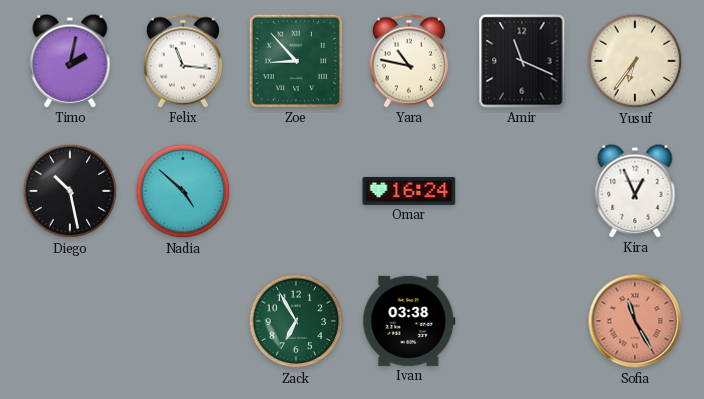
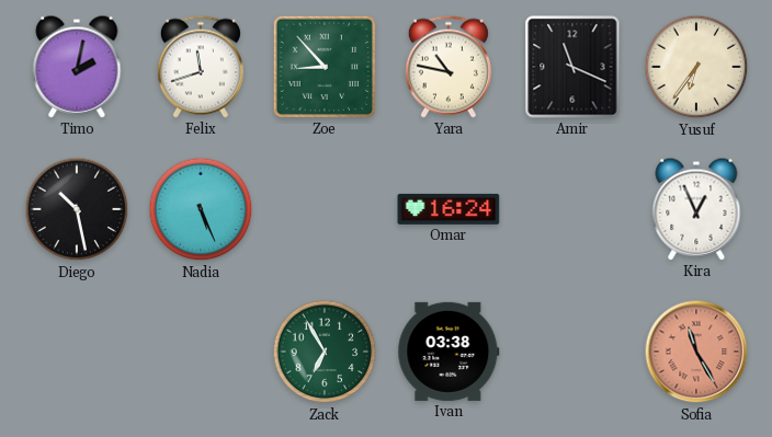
Felix: 11:16 -> 11:42 (201, 67)
Nadia: 4:52 -> 5:26 (201, 209)
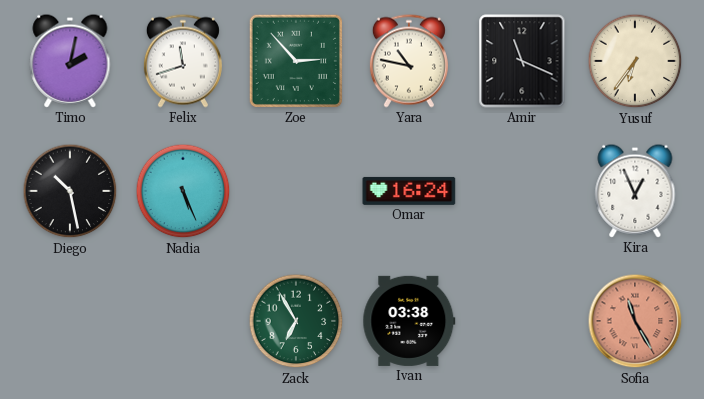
Zoe: 8:53 -> 2:53 (296, 61)
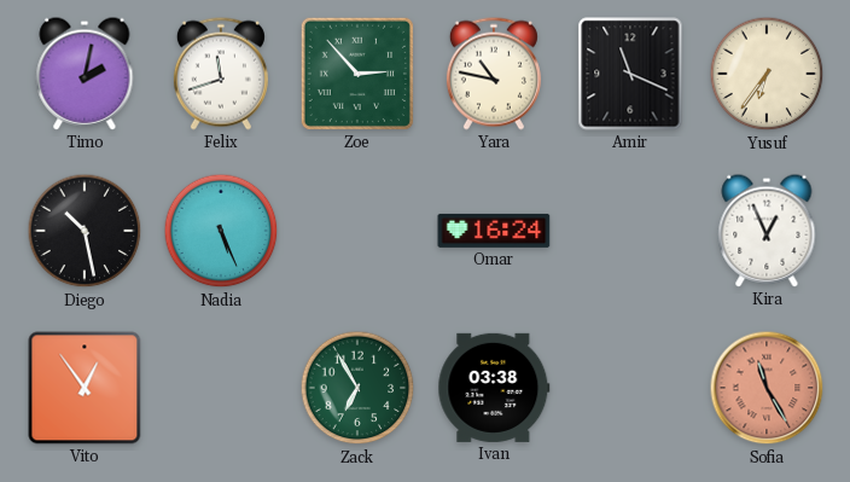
Vito: none -> 12:54 (85, 388)
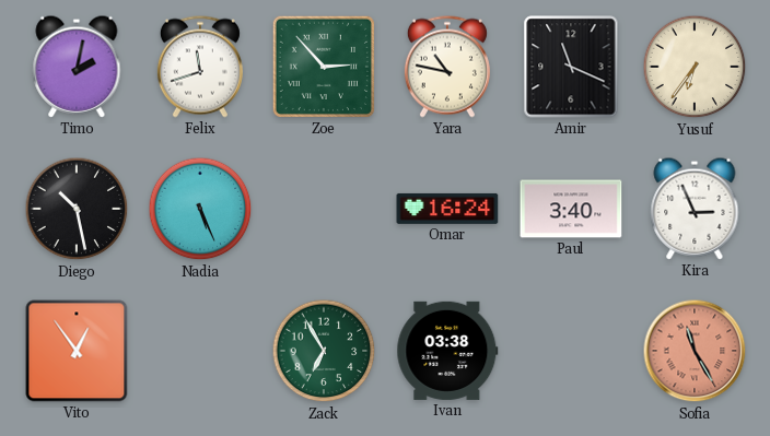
Paul: none -> 3:40 (571, 209)
Kira: 12:56 -> 2:56 (695, 209)
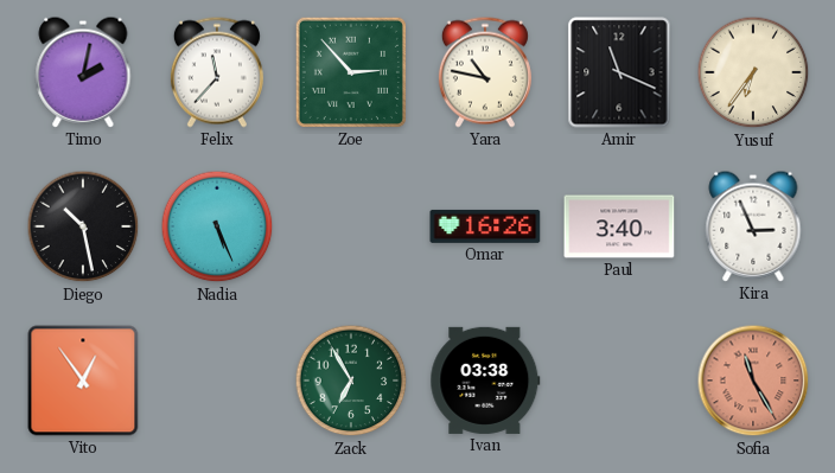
Felix: 11:42 -> 11:37 (217, 72)
Omar: 16:24 -> 16:26 (485, 226)
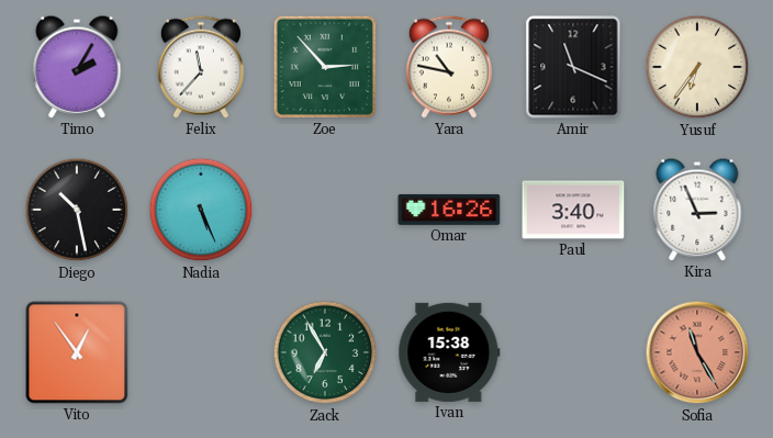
Timo: 2:02 -> 2:05 (77, 67)
Ivan: 03:38 -> 15:38 (449, 352)
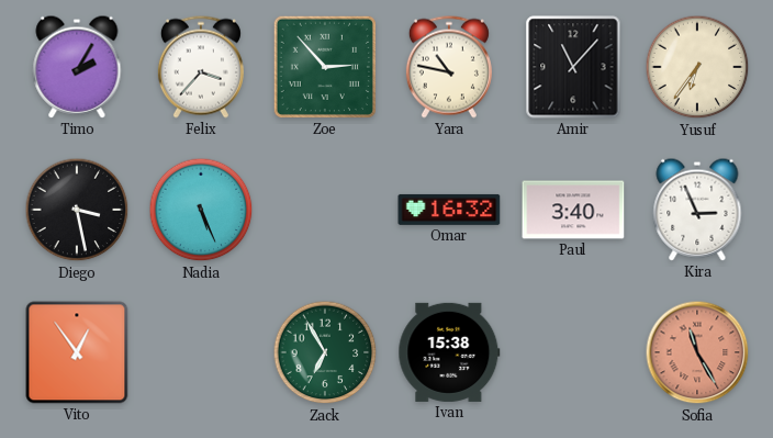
Felix: 11:37 -> 3:37 (201, 67)
Amir: 11:19 -> 11:07 (573, 67)
Diego: 10:28 -> 3:28 (77, 210)
Omar: 16:26 -> 16:32 (449, 210)
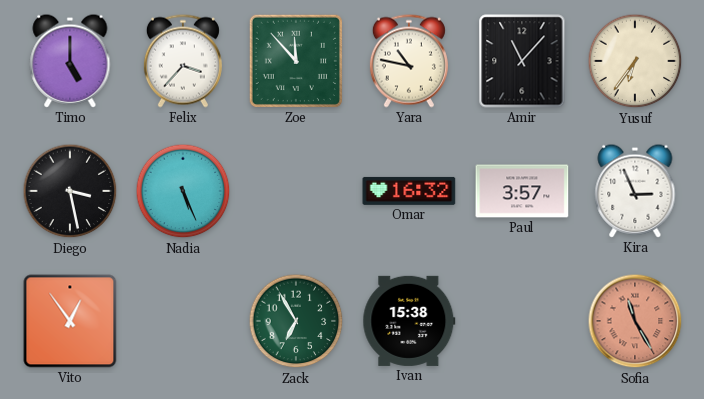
Timo: 2:05 -> 5:00 (70, 61)
Zoe: 2:53 -> 11:53 (296, 61)
Paul: 3:40 -> 3:57 (522, 191)
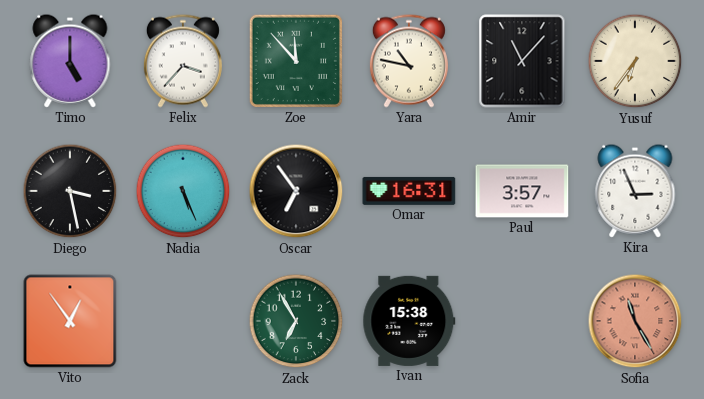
Oscar: none -> 6:54 (296, 191)
Omar: 16:32 -> 16:31 (409, 191)
